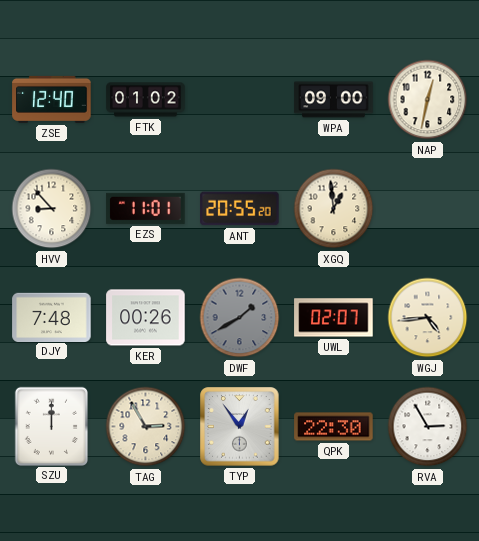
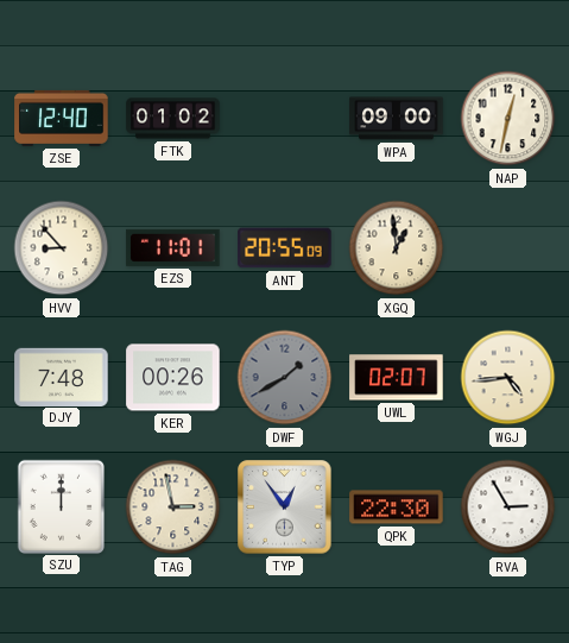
ANT: 20:55:20 -> 20:55:09 (285, 248)
TAG: 2:55 -> 2:58 (173, 508)
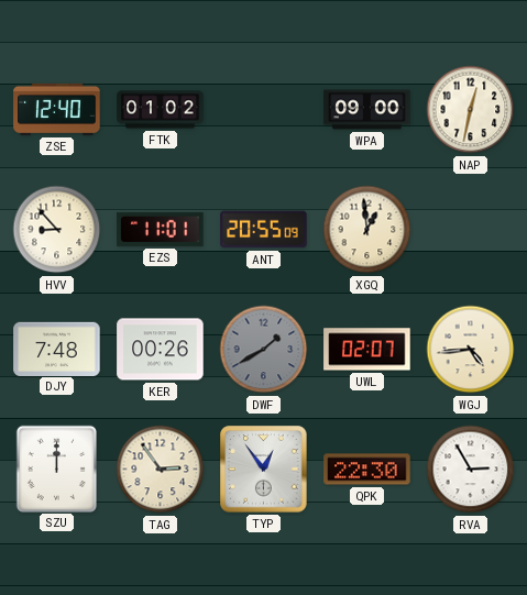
TAG: 2:58 -> 2:54 (161, 470)
